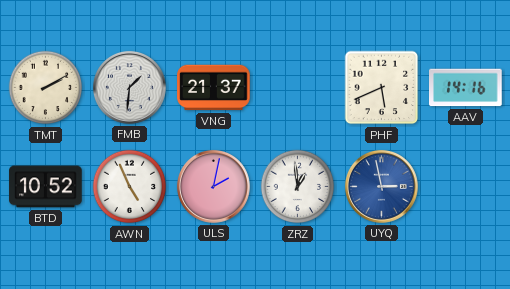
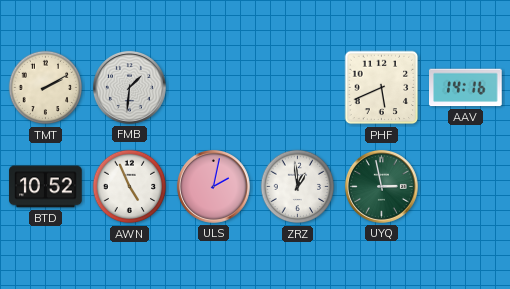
VNG: 21:37 -> none (214, 88)
UYQ dial: blue -> green (381, 186)
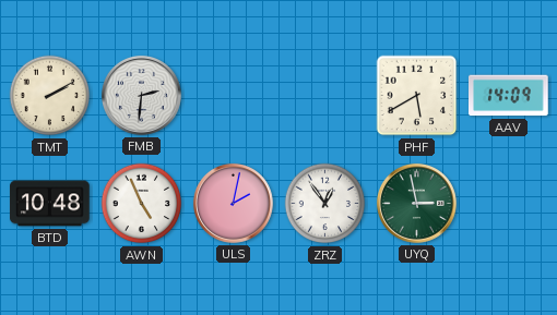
FMB: 1:31 -> 2:31 (141, 95)
PHF: 5:41 -> 5:40 (417, 96)
AAV: 14:16 -> 14:09 (509, 96)
BTD: 10:52 -> 10:48 (50, 204)
ZRZ: 12:59 -> 12:54 (325, 204)
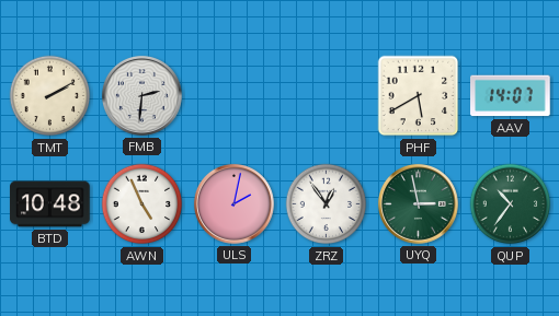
AAV: 14:09 -> 14:07 (511, 96)
QUP: none -> 10:36 (511, 204)
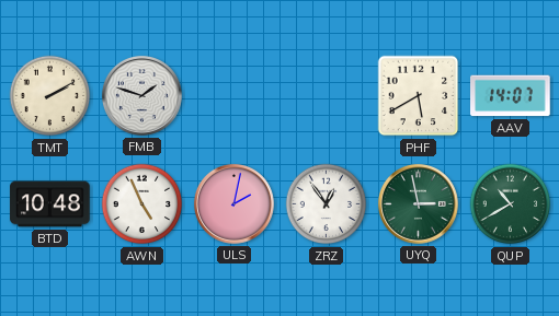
FMB: 2:31 -> 1:48 (141, 95)
QUP: 10:36 -> 10:40 (511, 204)
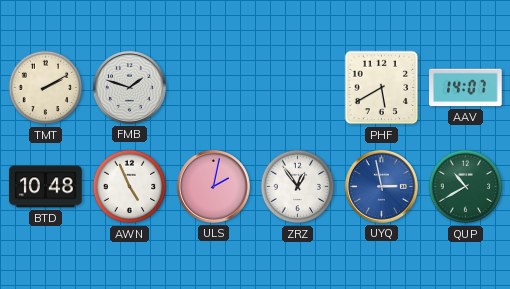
UYQ dial: green -> blue (381, 186)
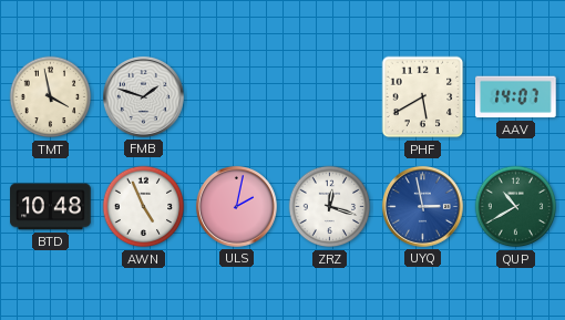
TMT: 2:10 -> 3:58 (51, 97)
ZRZ: 12:54 -> 12:18 (330, 207)
